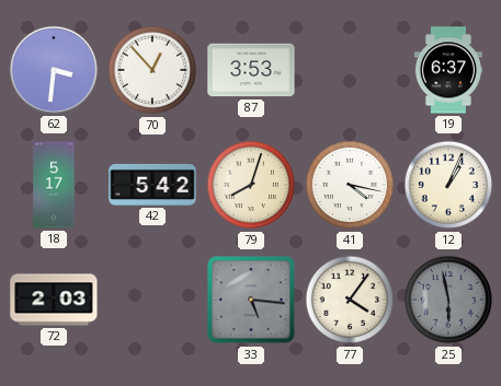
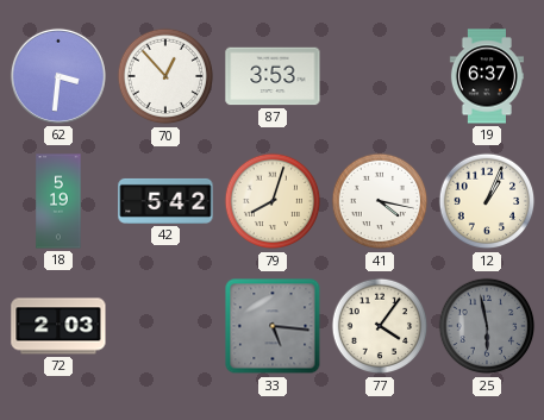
18: 5:17 -> 5:19 (58, 201)
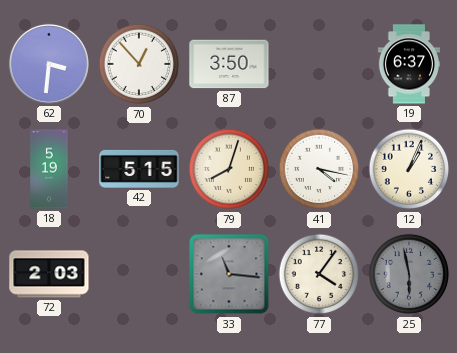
87: 3:53 -> 3:50 (229, 64)
42: 5:42 -> 5:15 (139, 169)
33: 5:16 -> 11:16 (229, 274)
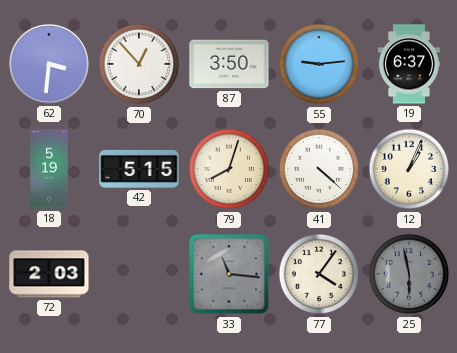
55: none -> 9:14 (319, 64)
41: 4:17 -> 4:22 (319, 169)
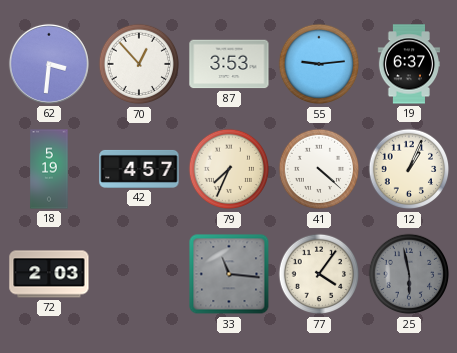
87: 3:50 -> 3:53 (229, 64)
42: 5:15 -> 4:57 (139, 169)
79: 8:03 -> 7:34 (229, 169)
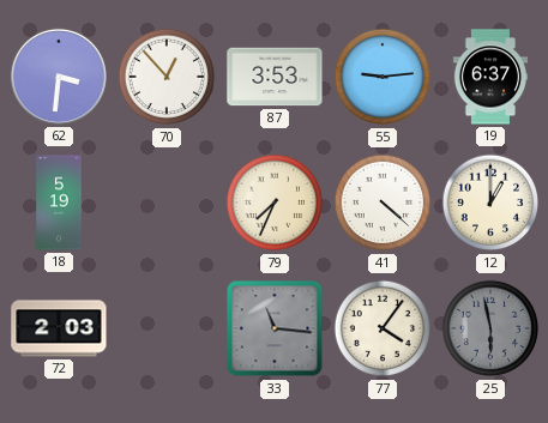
42: 4:57 -> none (139, 169)
12: 1:04 -> 1:00 (490, 203)
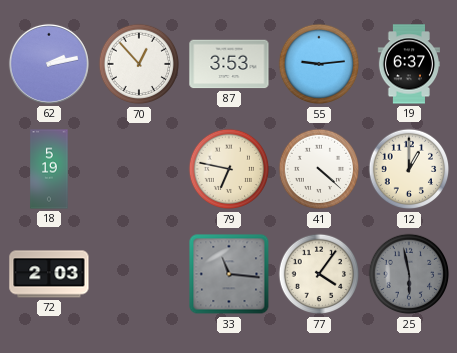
62: 3:31 -> 2:13 (49, 64)
79: 7:34 -> 6:47 (229, 169)
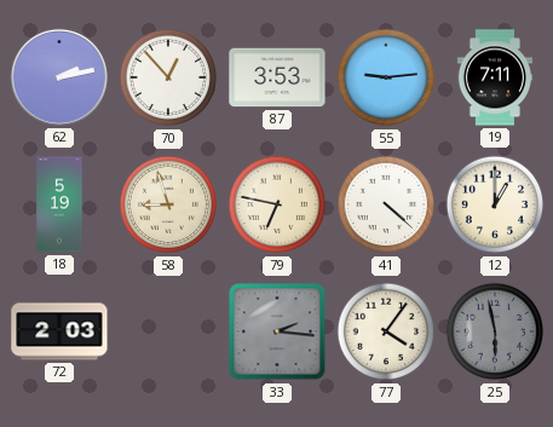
19: 6:37 -> 7:11 (494, 77)
58: none -> 8:57 (168, 204)
33: 11:16 -> 2:16 (277, 331)
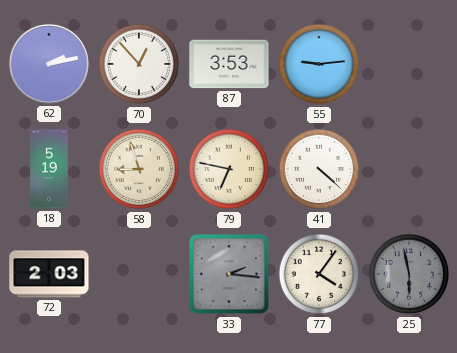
19: 7:11 -> none (494, 77)
12: 1:00 -> none (495, 204)
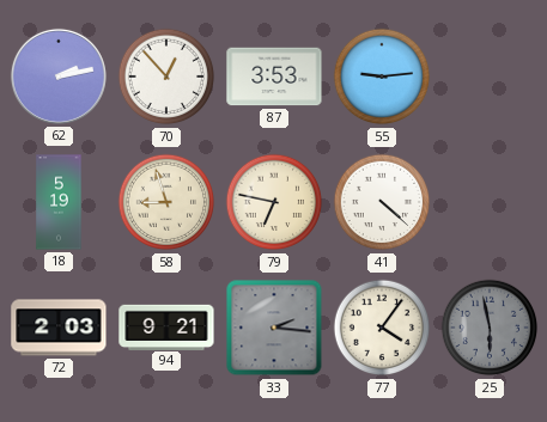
94: none -> 9:21 (166, 326)
